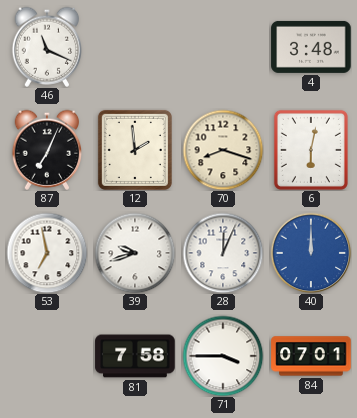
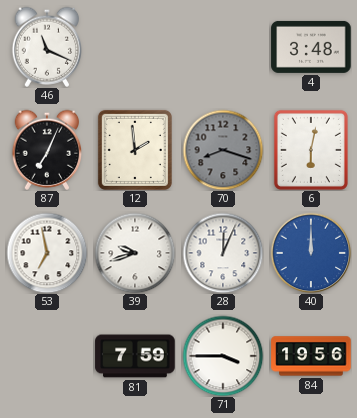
70 dial: cream -> grey (223, 150)
81: 7:58 -> 7:59 (135, 356)
84: 07:01 -> 19:56 (311, 356)
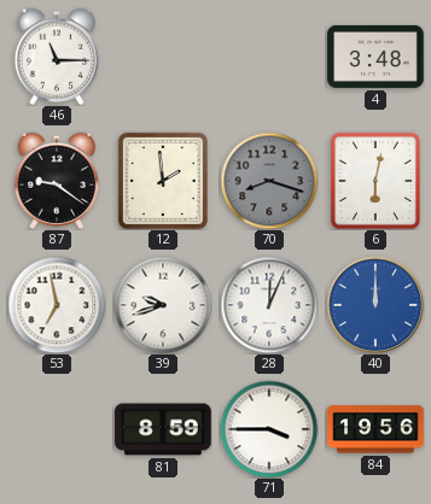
46: 11:19 -> 11:15 (57, 57)
87: 7:04 -> 9:21 (57, 181)
81: 7:59 -> 8:59 (163, 429)
